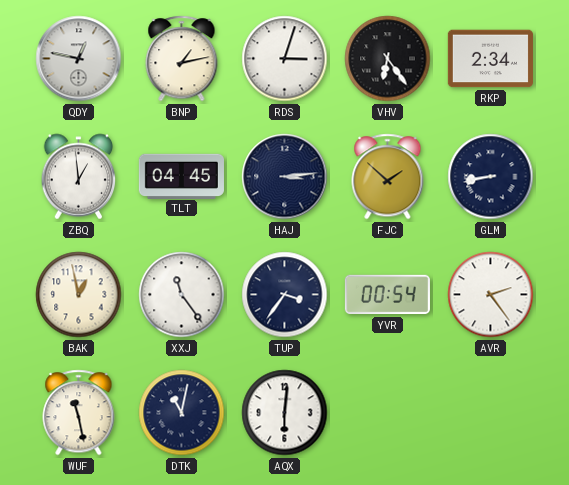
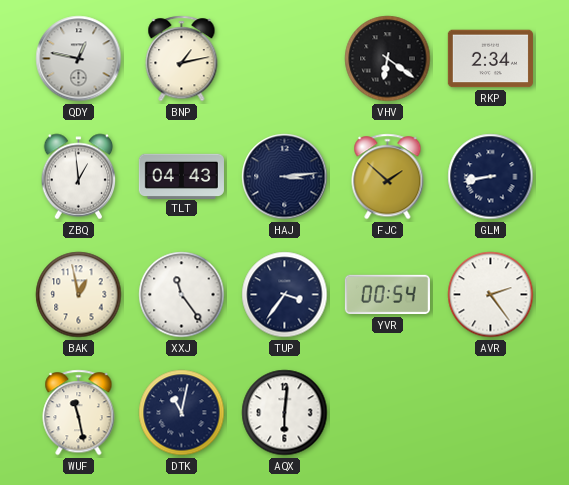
RDS: 3:03 -> none (285, 59)
VHV: 6:24 -> 6:21 (388, 59)
TLT: 04:45 -> 04:43 (181, 176)
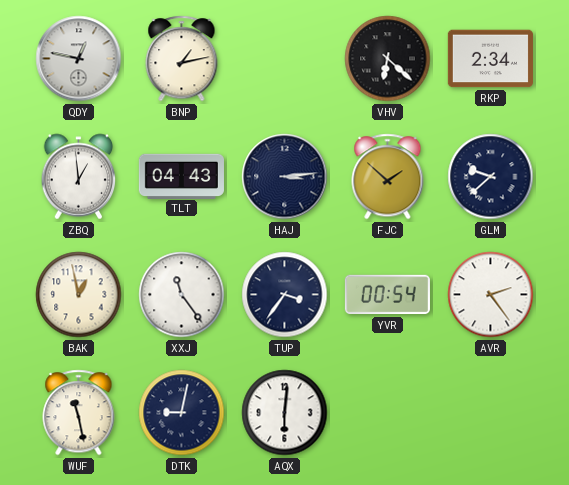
VHV: 6:21 -> 6:22 (388, 59)
GLM: 8:43 -> 9:38 (491, 177)
DTK: 11:02 -> 9:02 (182, 413)
